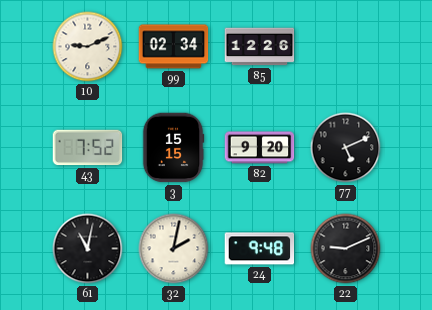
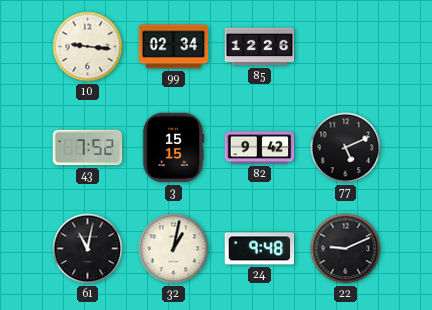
10: 9:11 -> 9:16 (88, 47)
82: 9:20 -> 9:42 (260, 148)
32: 2:02 -> 1:02 (174, 249)
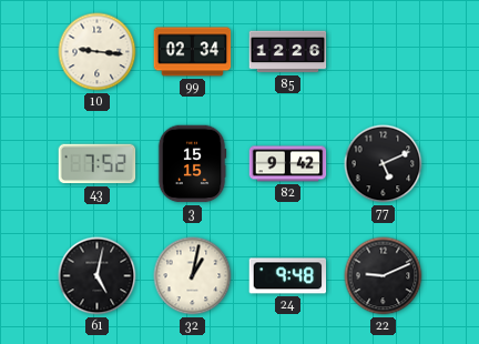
61: 11:02 -> 5:02 (98, 276)
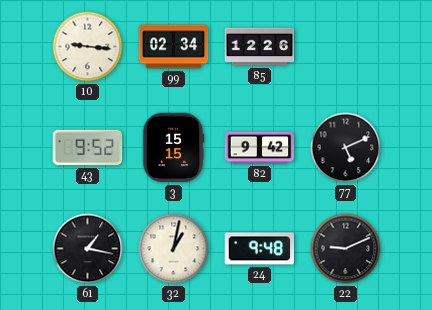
43: 7:52 -> 9:52 (88, 148)
61: 5:02 -> 1:17 (88, 249)
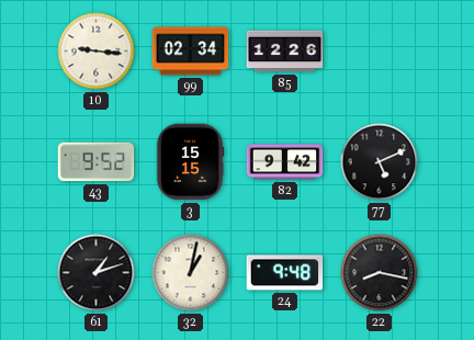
61: 1:17 -> 1:12 (97, 273)
22: 9:11 -> 8:17 (380, 273)
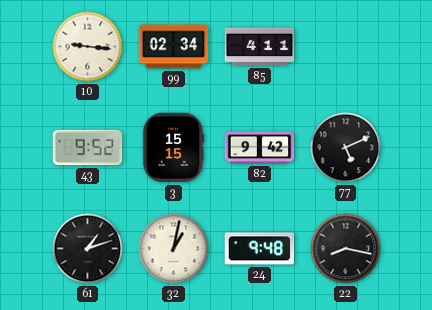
85: 12:26 -> 4:11 (260, 47)
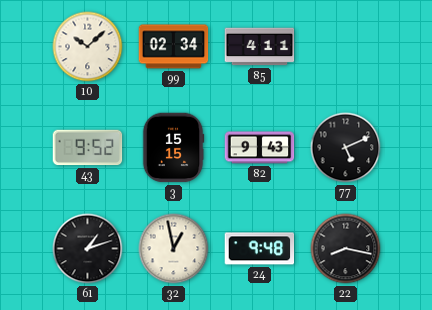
10: 9:16 -> 10:08 (88, 47)
82: 9:42 -> 9:43 (260, 148)
32: 1:02 -> 12:58 (174, 249)
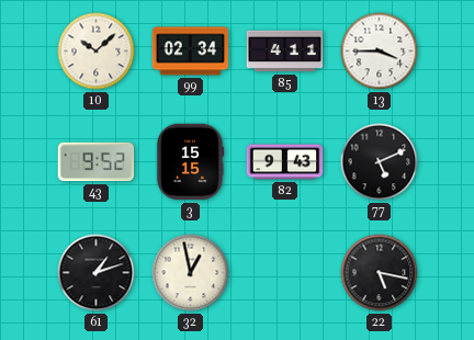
13: none -> 3:45 (380, 52)
24: 9:48 -> none (260, 249)
22: 8:17 -> 5:17 (380, 273)
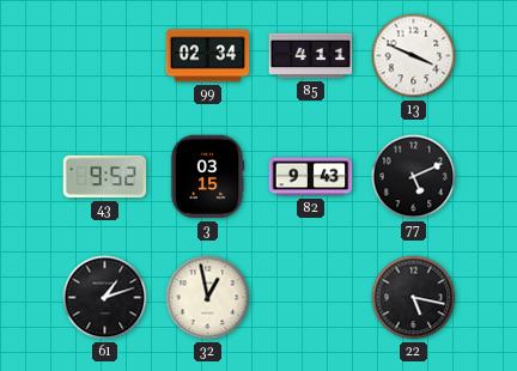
10: 10:08 -> none (97, 52)
13: 3:45 -> 3:49 (414, 56)
3: 15:15 -> 03:15 (207, 177)
